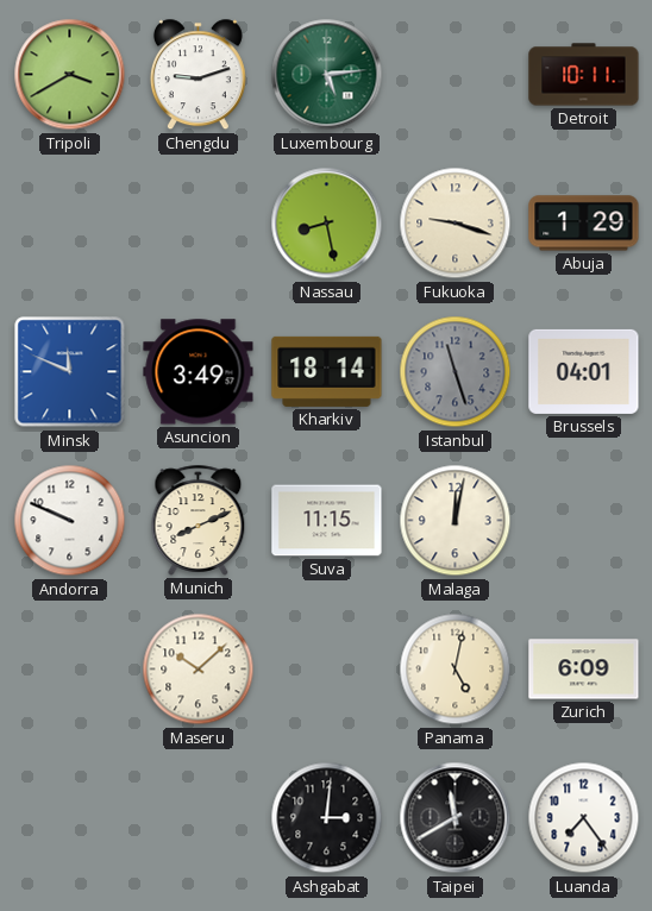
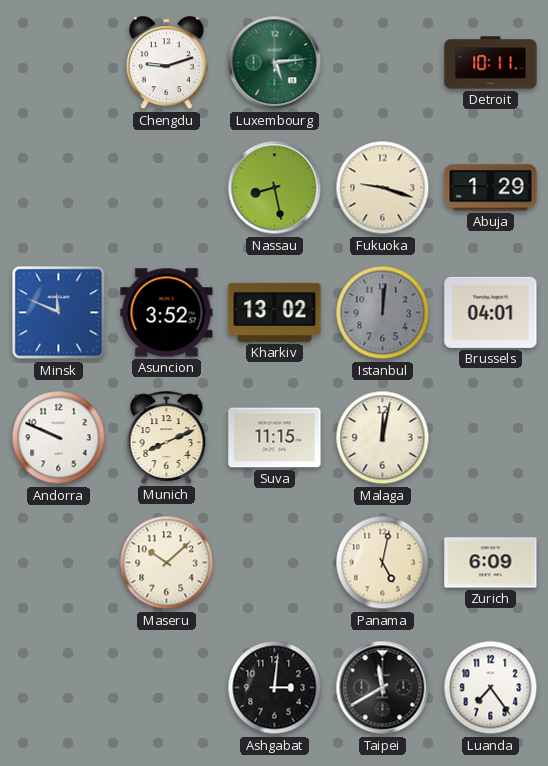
Tripoli: 3:40 -> none (70, 75)
Asuncion: 3:49 -> 3:52 (167, 313)
Kharkiv: 18:14 -> 13:02 (275, 312)
Istanbul: 11:27 -> 12:01 (383, 313)
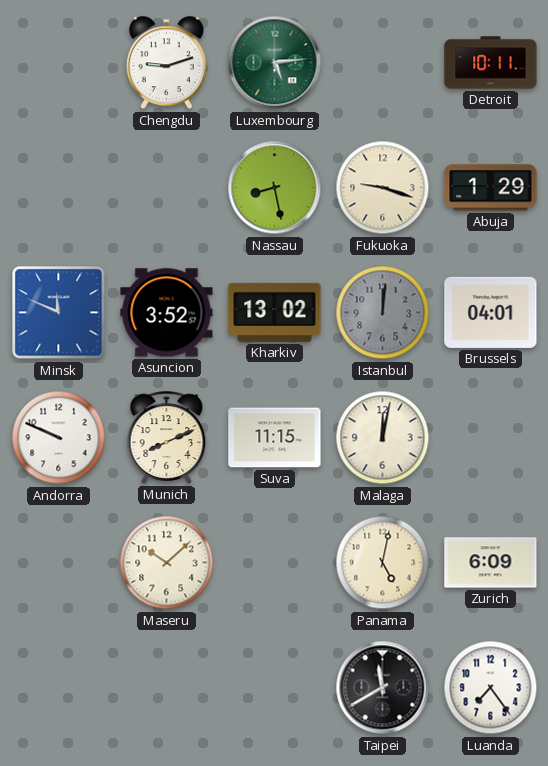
Ashgabat: 3:01 -> none (275, 688)
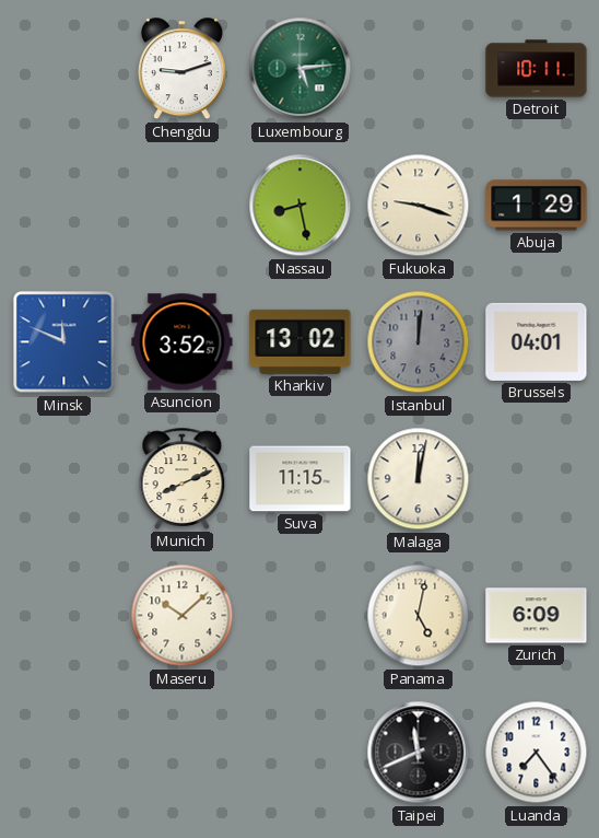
Andorra: 9:49 -> none (59, 438)
Taipei: 11:40 -> 11:41 (419, 753)
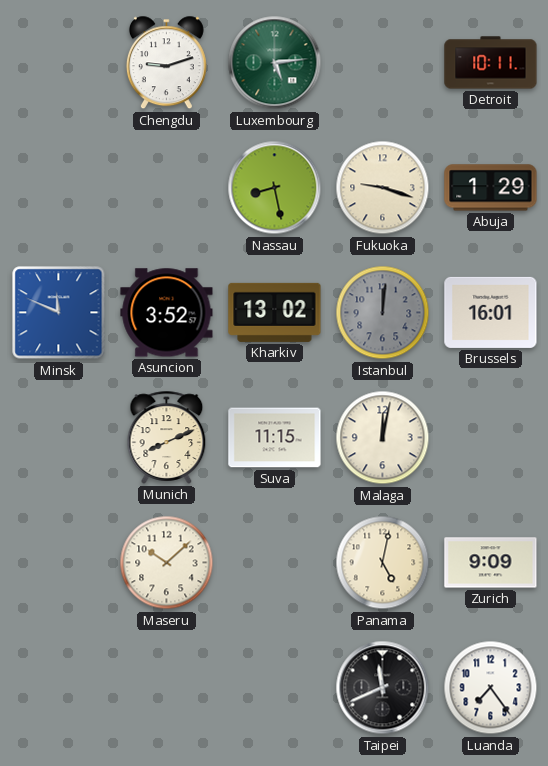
Brussels: 04:01 -> 16:01 (491, 312)
Zurich: 6:09 -> 9:09 (491, 563)
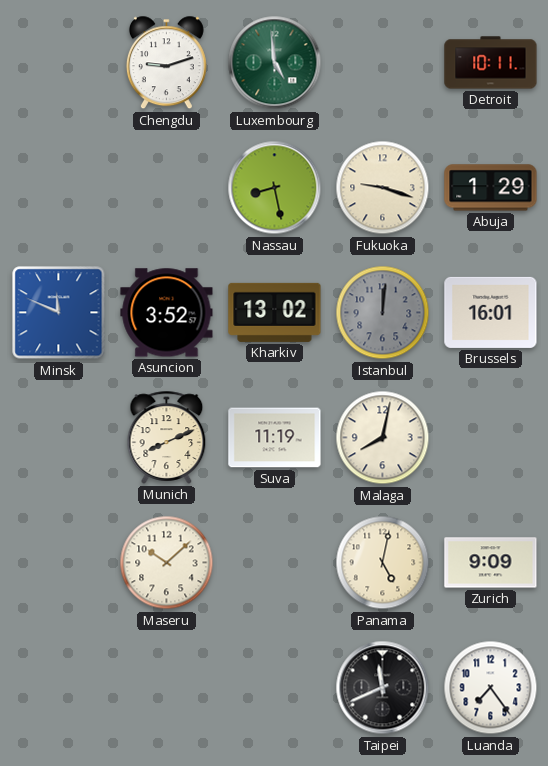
Luxembourg: 5:14 -> 4:59 (275, 63)
Suva: 11:15 -> 11:19 (275, 438)
Malaga: 12:02 -> 8:02 (383, 438)
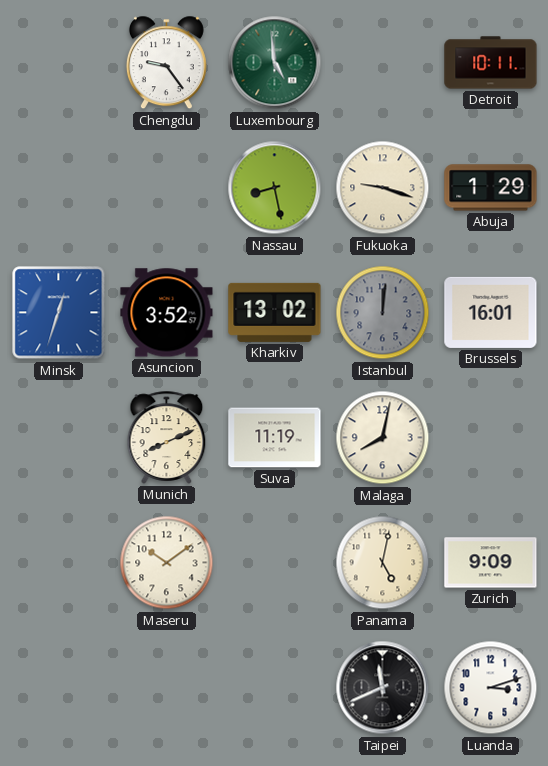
Chengdu: 9:12 -> 9:24 (166, 63)
Minsk: 11:49 -> 12:33 (59, 313)
Maseru: 10:08 -> 10:09 (167, 563)
Luanda: 7:24 -> 3:12 (491, 688)
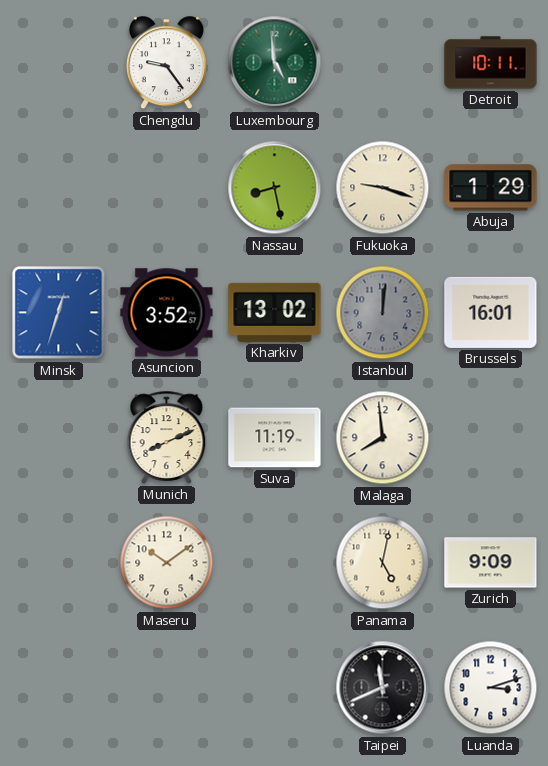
Malaga: 8:02 -> 7:59 (383, 438)
